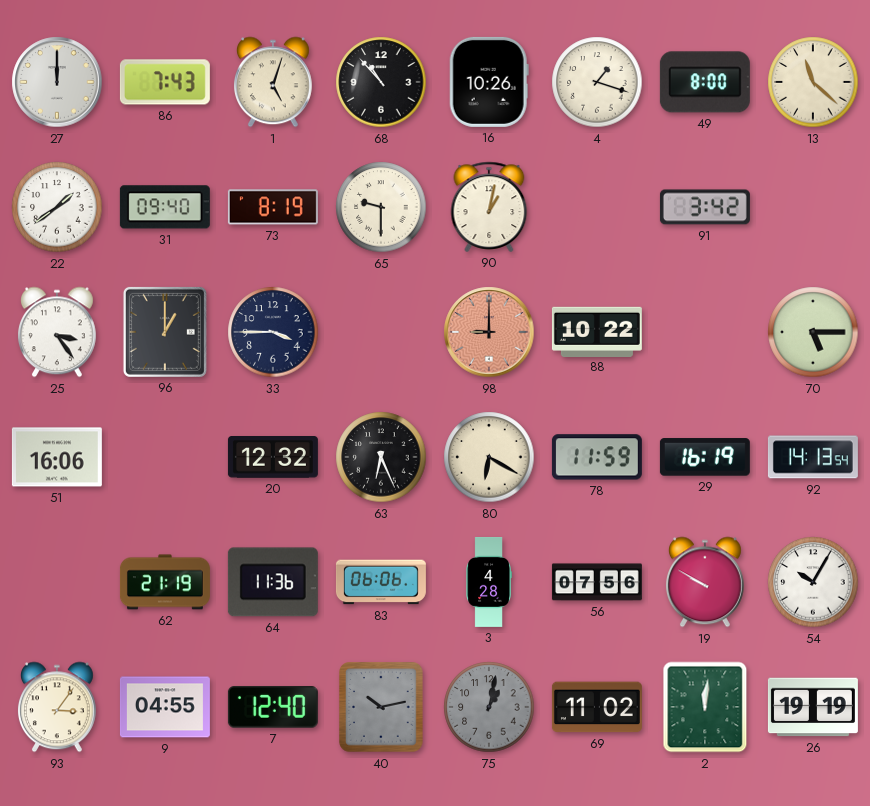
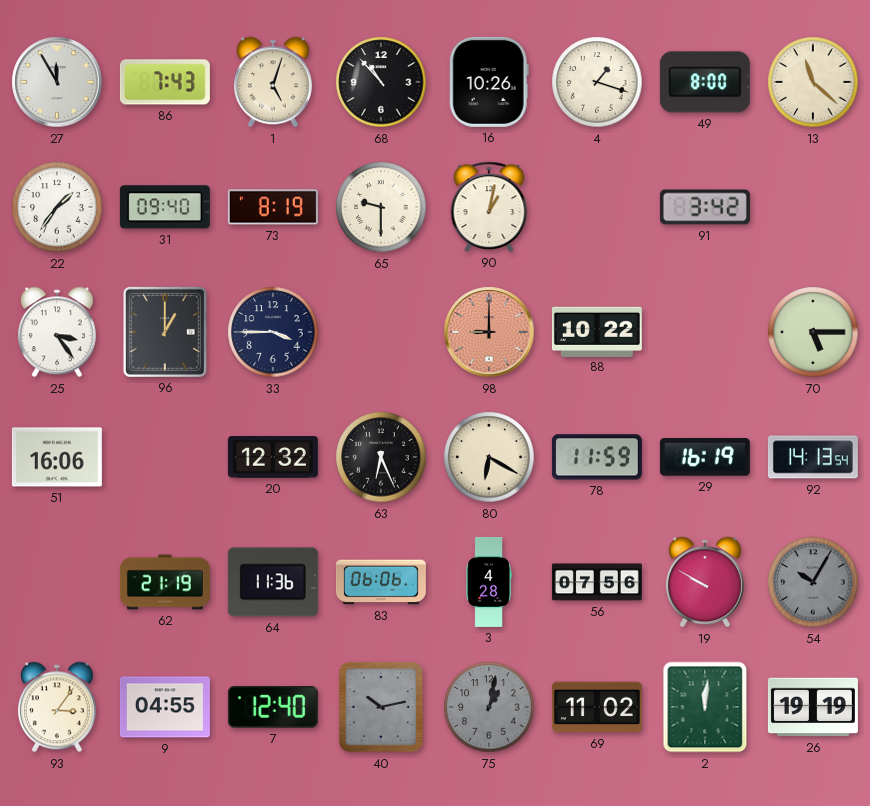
27: 12:00 -> 11:55 (57, 82)
22: 1:39 -> 1:36 (57, 207)
54 dial: white -> grey (813, 582)
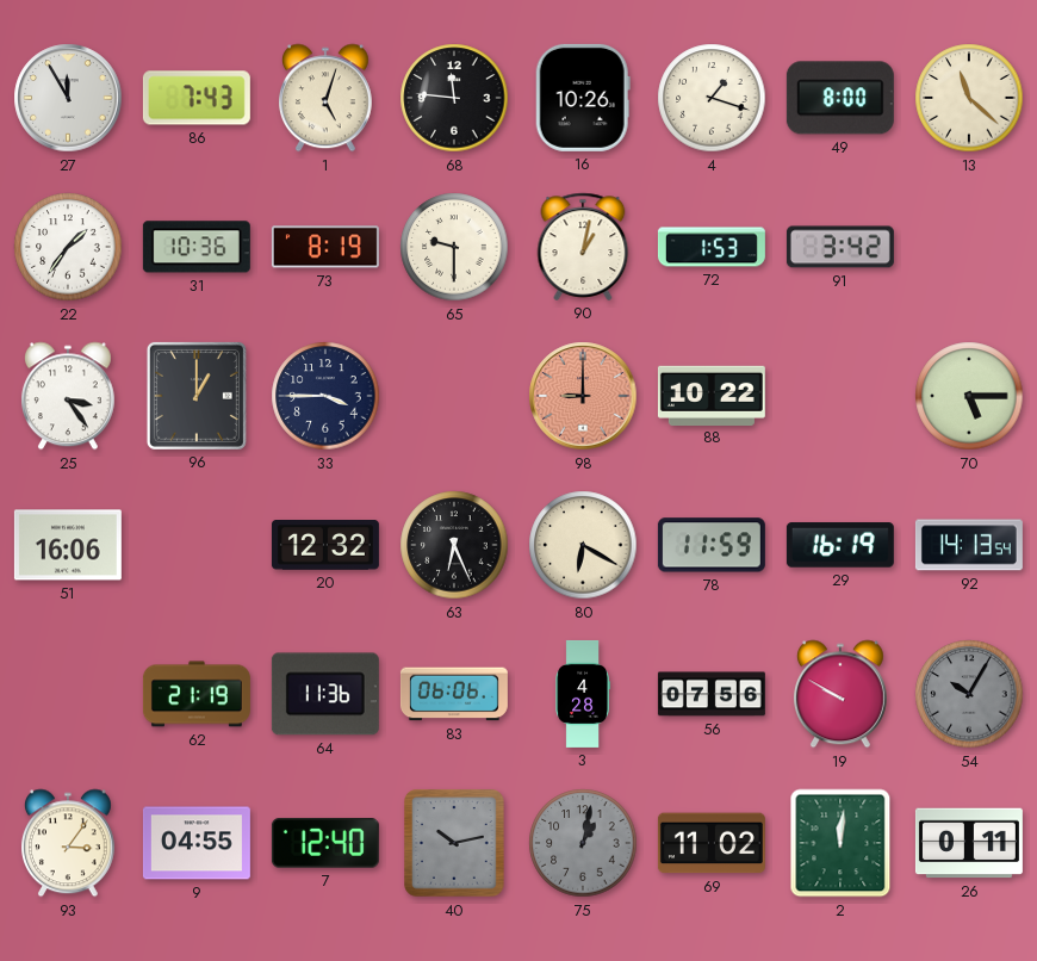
68: 10:53 -> 11:46 (454, 98)
31: 09:40 -> 10:36 (197, 247)
72: none -> 1:53 (712, 247)
26: 19:19 -> 0:11 (969, 843)
